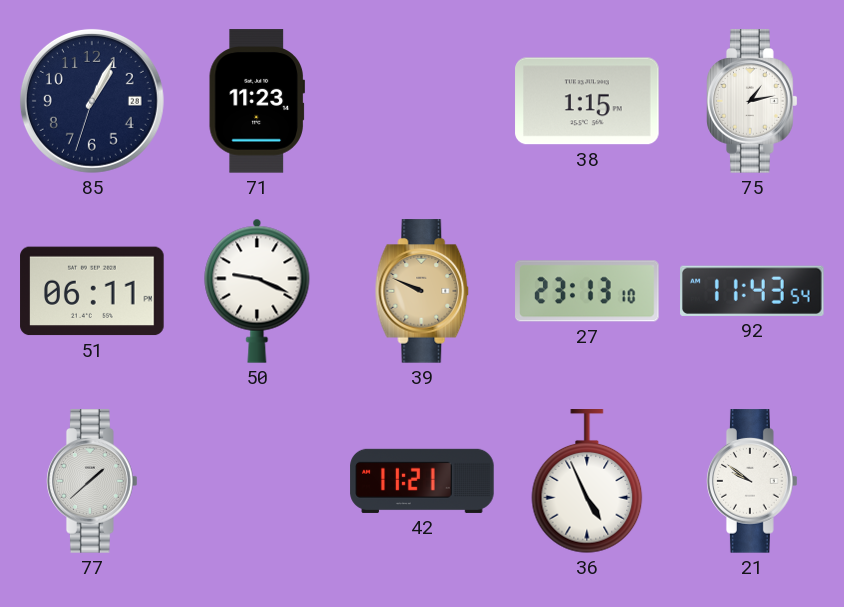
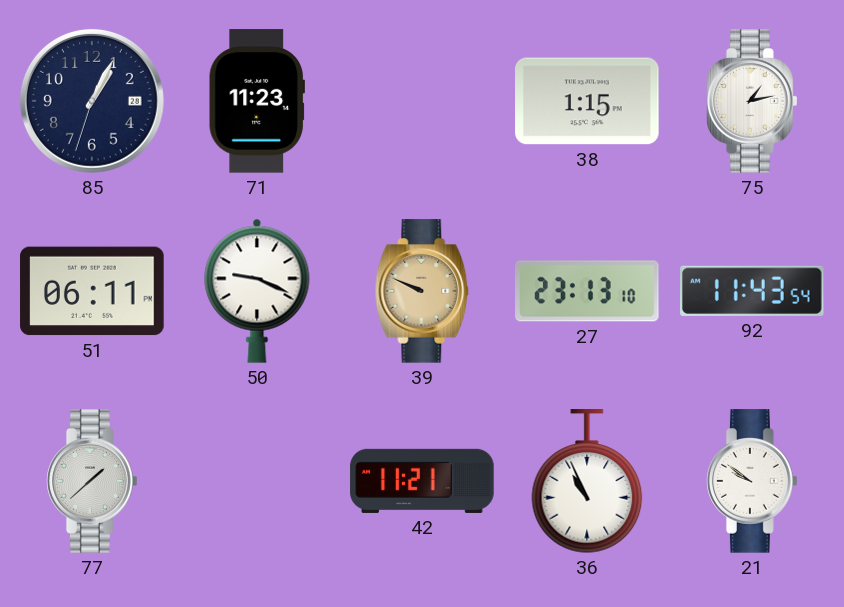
36: 4:56 -> 10:56 (587, 482)
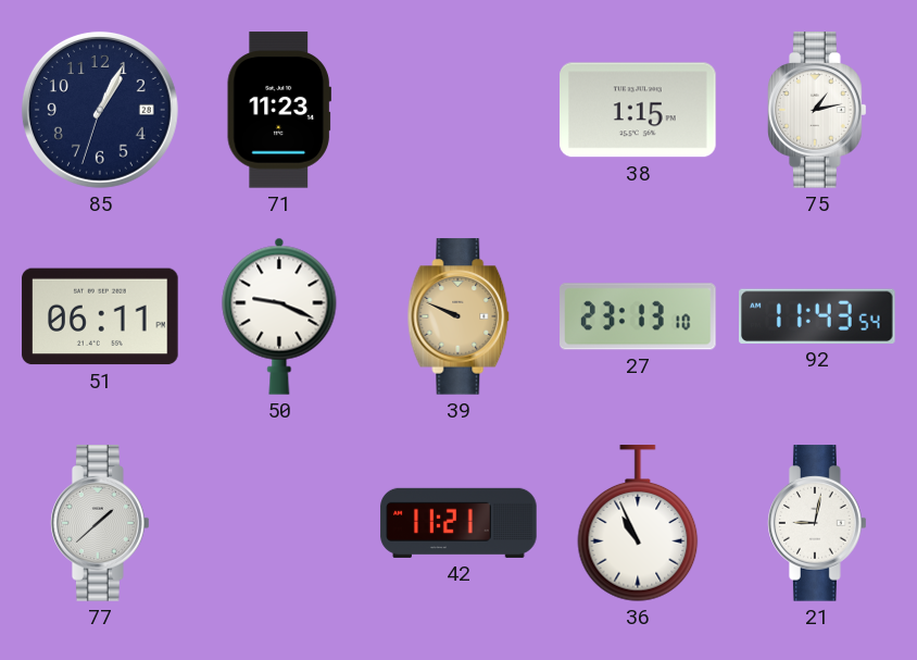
21: 9:51 -> 9:02 (817, 523)
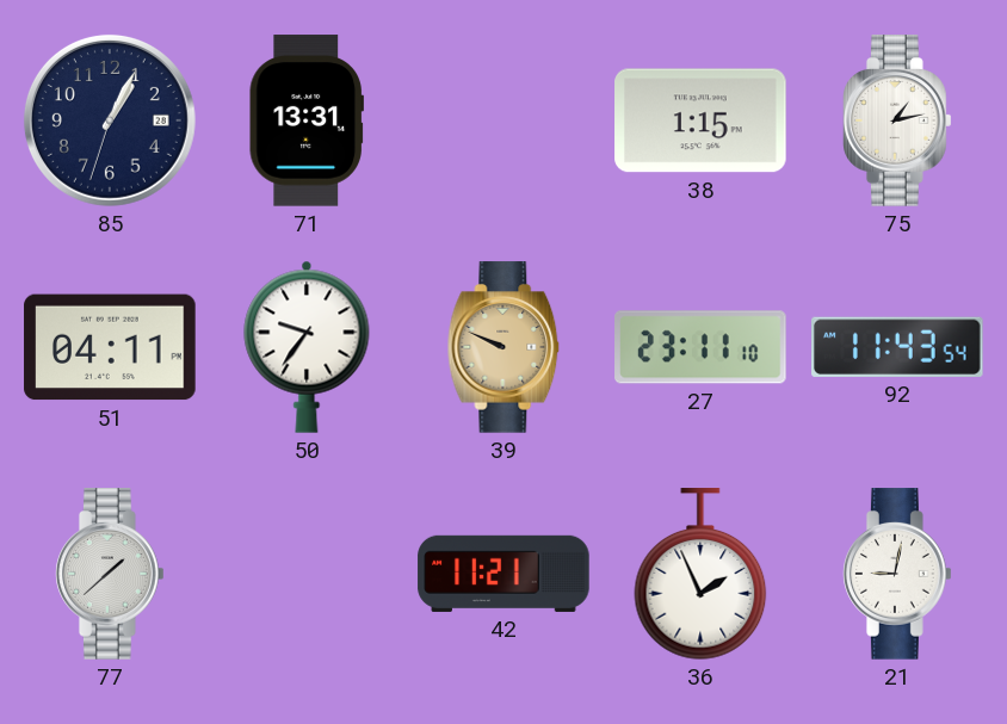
71: 11:23 -> 13:31 (307, 120)
51: 06:11 -> 04:11 (110, 347)
50: 9:19 -> 9:36 (307, 347)
27: 23:13 -> 23:11 (700, 347)
36: 10:56 -> 1:56 (700, 575)
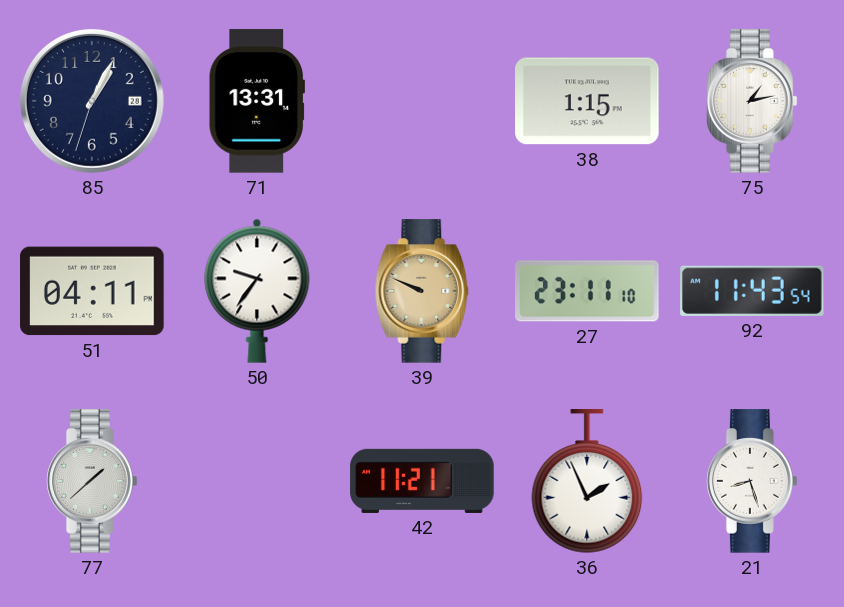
21: 9:02 -> 8:27 (752, 481)
